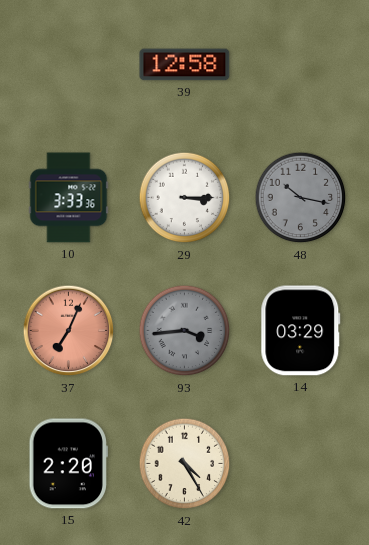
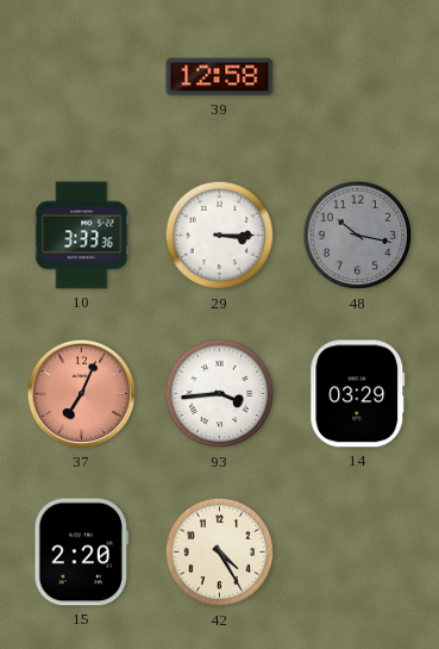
93 dial: grey -> white (220, 394)
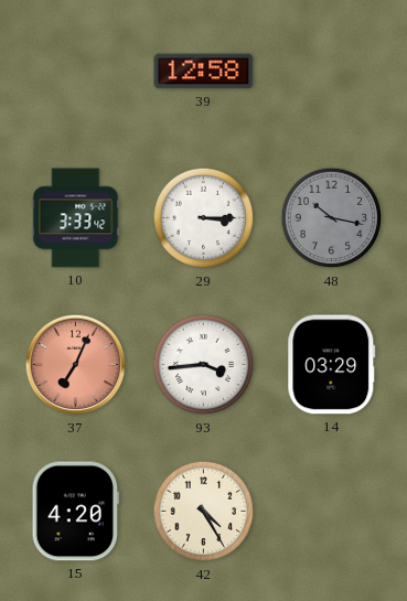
10: 3:33:36 -> 3:33:42 (76, 218)
15: 2:20 -> 4:20 (75, 512)
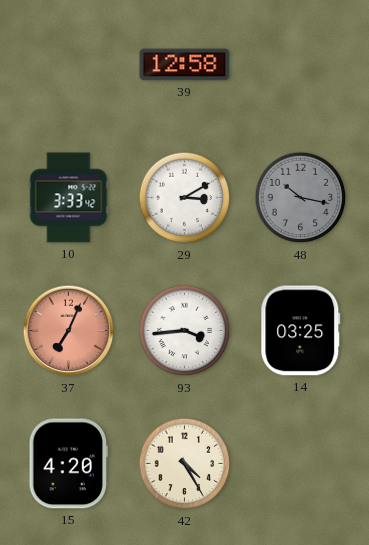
29: 3:15 -> 3:10 (185, 198)
14: 03:29 -> 03:25 (301, 331)
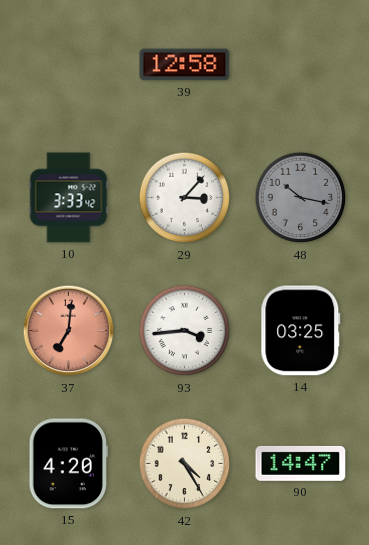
29: 3:10 -> 3:07 (185, 198)
37: 7:04 -> 7:01 (69, 331)
90: none -> 14:47 (301, 463)
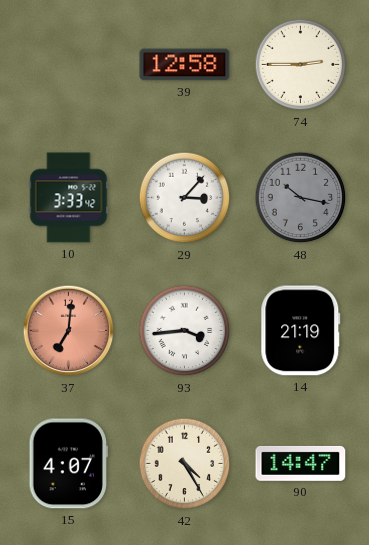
74: none -> 2:45 (301, 65)
14: 03:25 -> 21:19 (301, 331)
15: 4:20 -> 4:07 (68, 464)
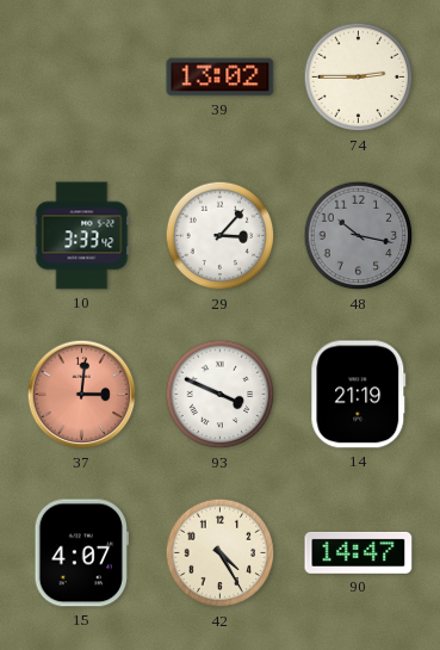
39: 12:58 -> 13:02 (221, 78)
37: 7:01 -> 3:01 (82, 395)
93: 3:44 -> 3:49 (221, 395)
